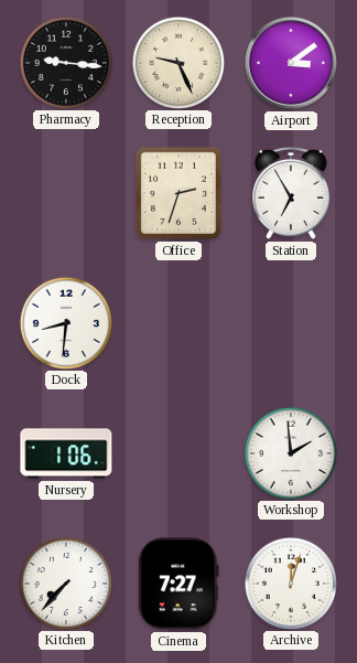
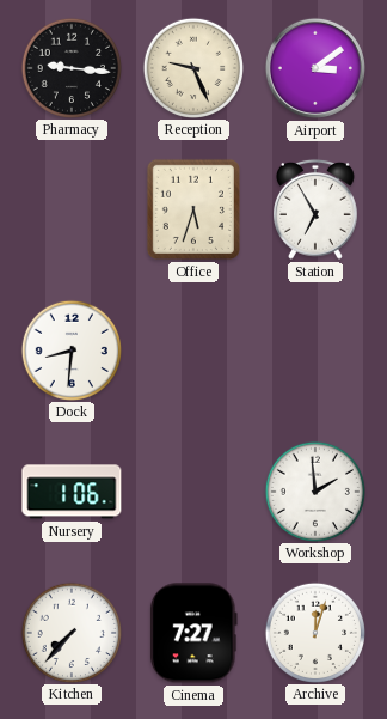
Office: 2:33 -> 5:33 (193, 209)
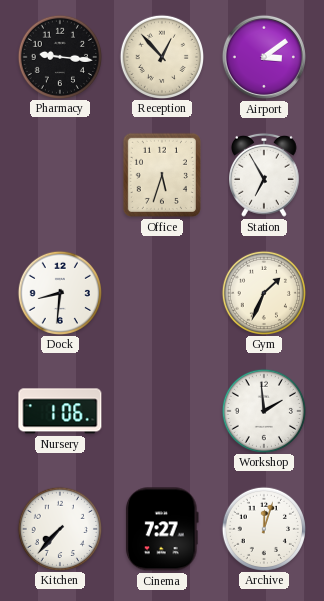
Reception: 9:26 -> 12:53 (161, 56)
Gym: none -> 1:34 (263, 292)
